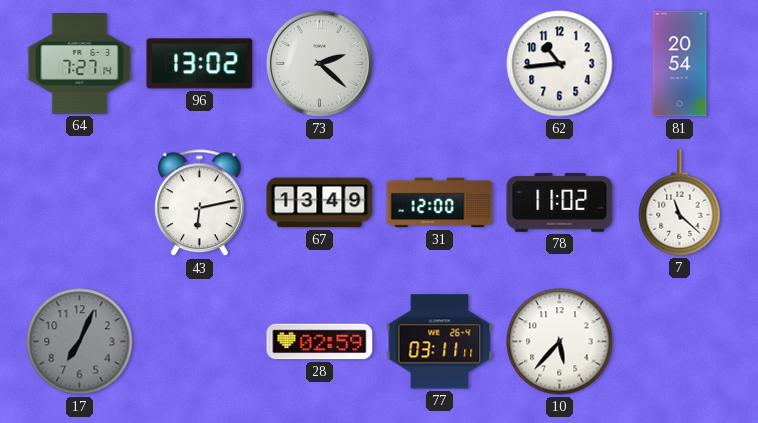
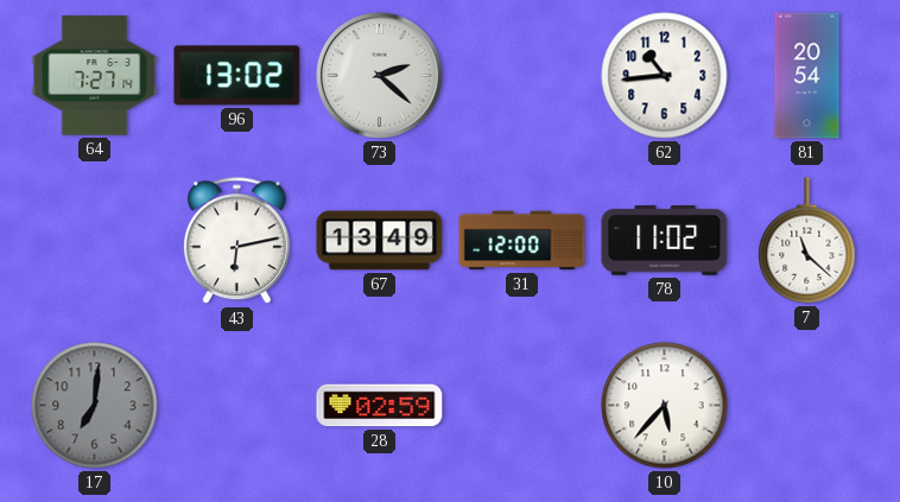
17: 7:04 -> 7:01 (95, 406)
77: 03:11 -> none (440, 342)
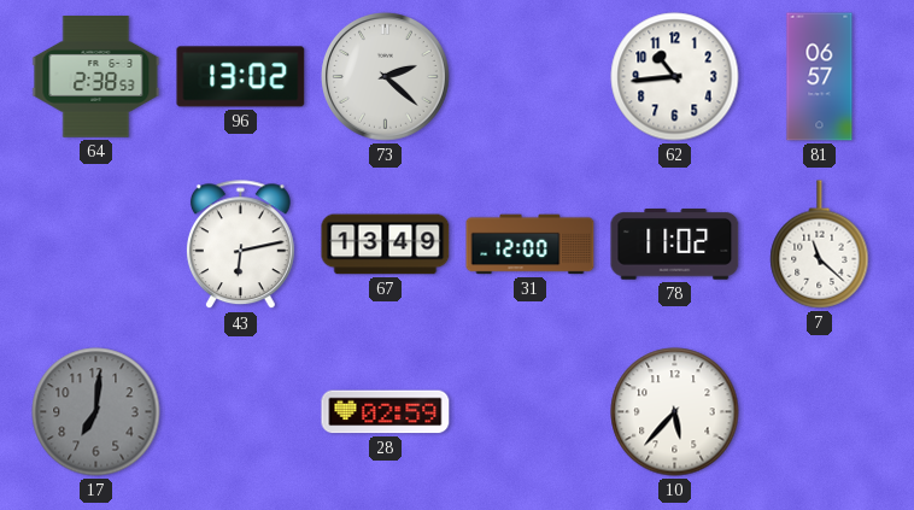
64: 7:27 -> 2:38 (96, 77)
81: 20:54 -> 06:57 (820, 77)
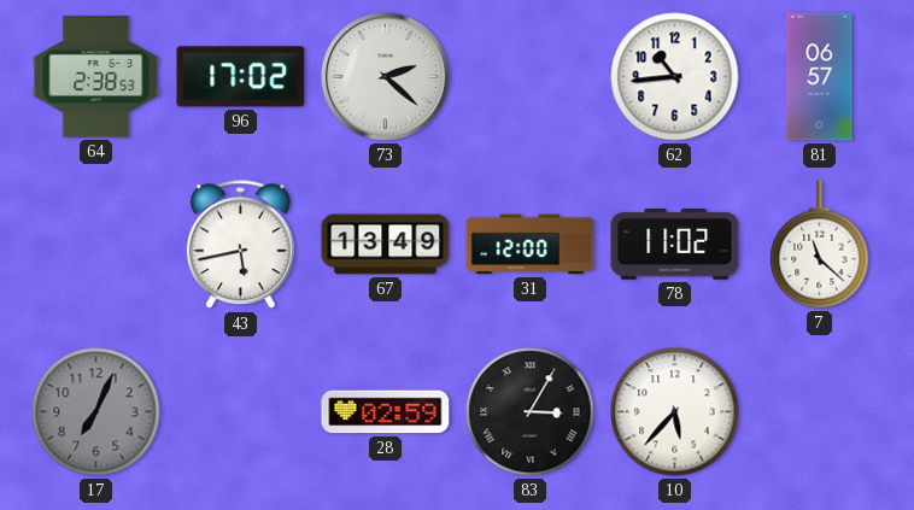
96: 13:02 -> 17:02 (241, 77)
43: 6:13 -> 5:43 (240, 245)
17: 7:01 -> 7:04 (96, 412)
83: none -> 3:05 (531, 412)
